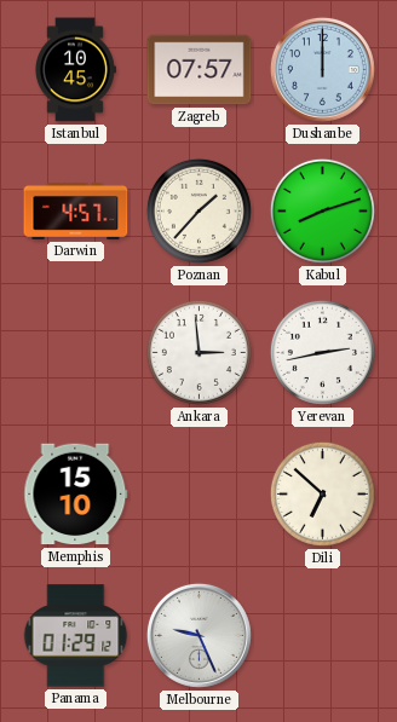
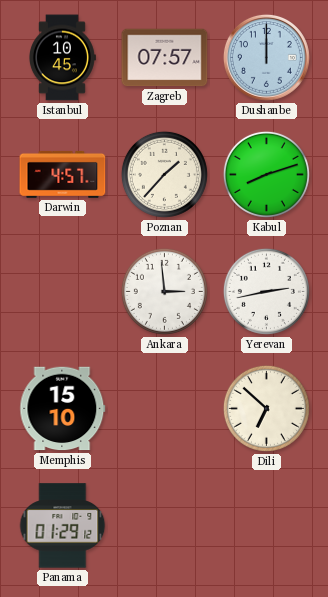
Melbourne: 9:26 -> none (198, 635)
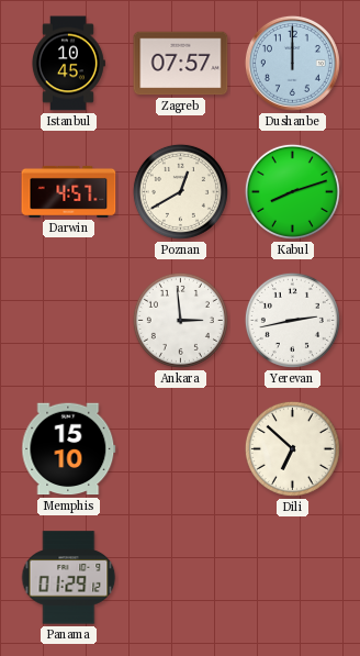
Poznan: 1:37 -> 12:40 (180, 191)
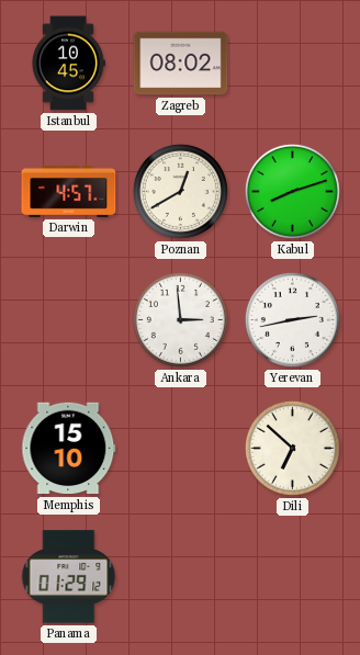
Zagreb: 07:57 -> 08:02 (181, 64)
Dushanbe: 12:00 -> none (292, 63)
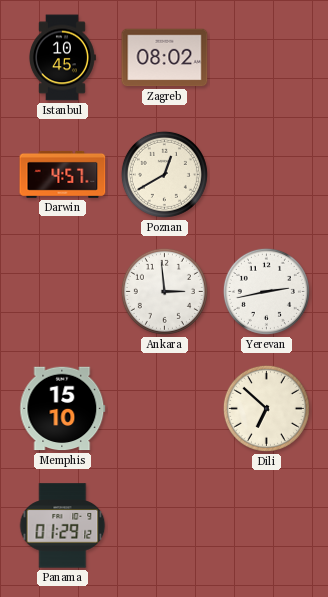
Kabul: 8:12 -> none (292, 191)
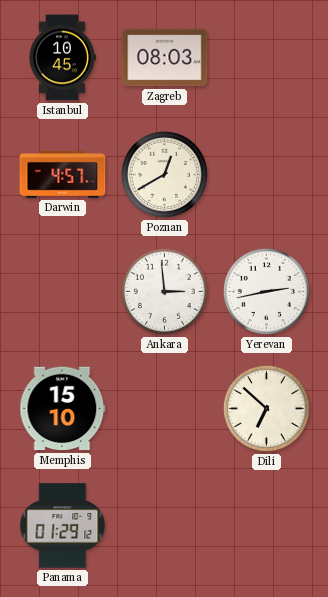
Zagreb: 08:02 -> 08:03 (165, 58)
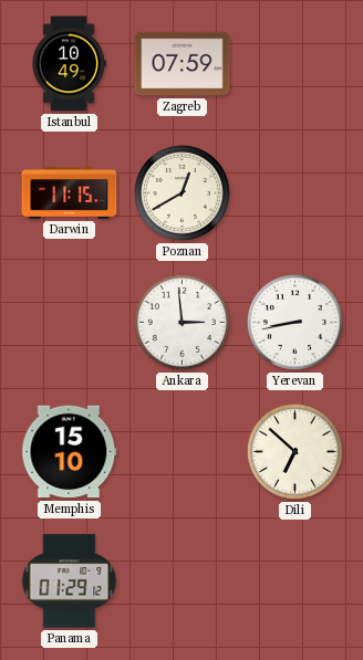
Istanbul: 10:45 -> 10:49 (69, 64)
Zagreb: 08:03 -> 07:59 (183, 64)
Darwin: 4:57 -> 11:15 (70, 192)
Yerevan: 2:43 -> 8:43 (294, 322)
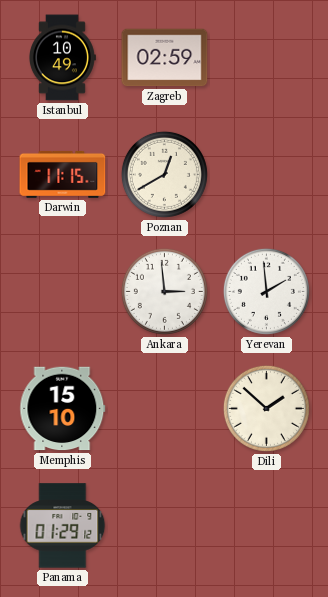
Zagreb: 07:59 -> 02:59 (165, 58)
Yerevan: 8:43 -> 1:59 (266, 291)
Dili: 6:52 -> 1:52 (266, 408)
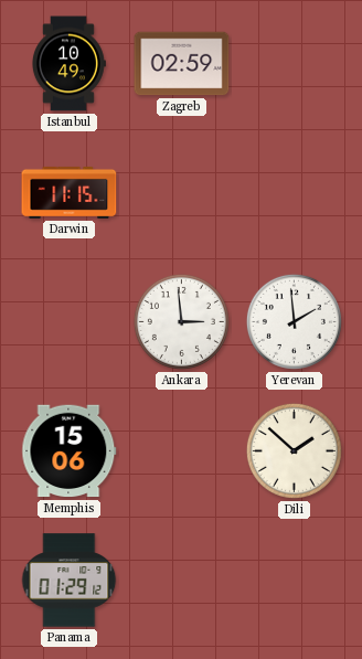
Poznan: 12:40 -> none (164, 174)
Memphis: 15:10 -> 15:06 (70, 451)
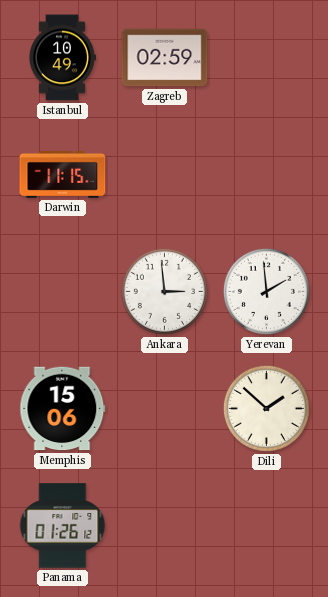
Panama: 01:29 -> 01:26 (63, 526)
